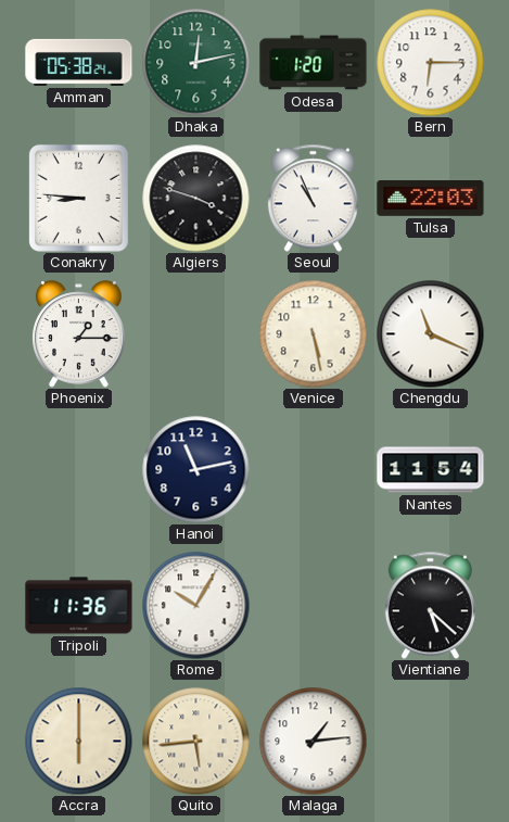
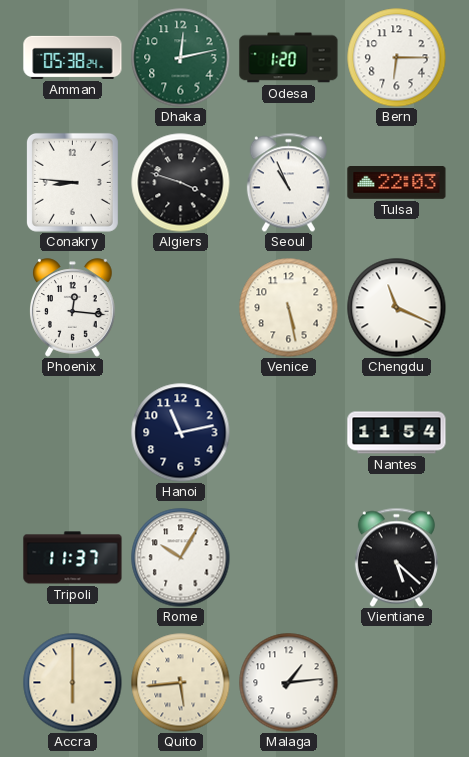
Phoenix: 1:15 -> 12:16 (73, 308)
Tripoli: 11:36 -> 11:37 (73, 558)
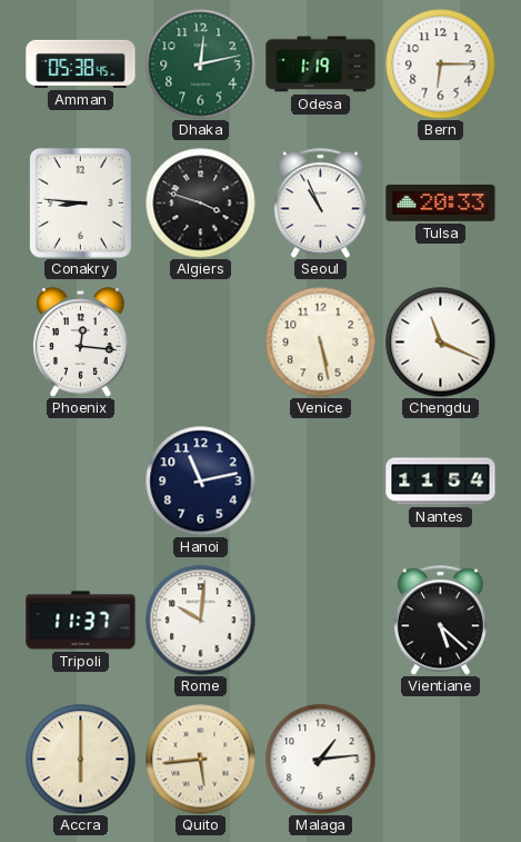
Amman: 05:38:24 -> 05:38:45 (81, 63)
Odesa: 1:20 -> 1:19 (321, 65)
Tulsa: 22:03 -> 20:33 (441, 204)
Rome: 10:05 -> 10:01 (201, 621)
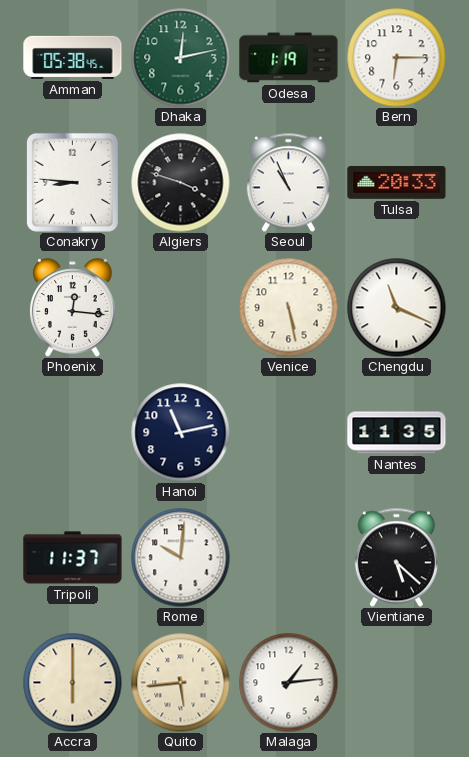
Nantes: 11:54 -> 11:35 (397, 433)
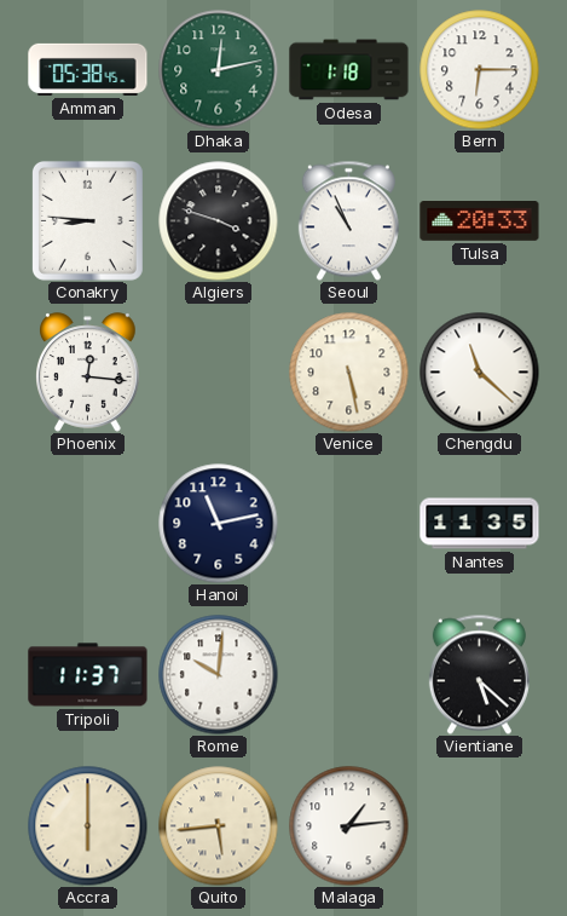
Odesa: 1:19 -> 1:18 (349, 70)
Chengdu: 11:19 -> 11:22 (480, 373)
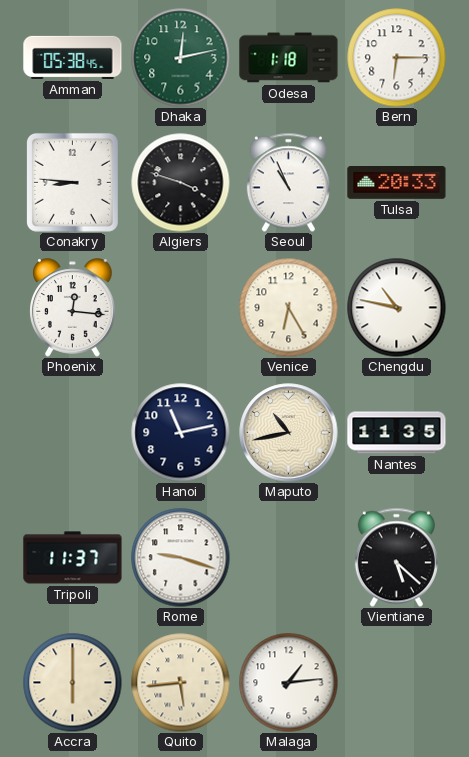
Venice: 5:28 -> 6:25 (289, 308)
Chengdu: 11:22 -> 10:47 (397, 308)
Maputo: none -> 10:43 (289, 433)
Rome: 10:01 -> 9:18 (181, 558)
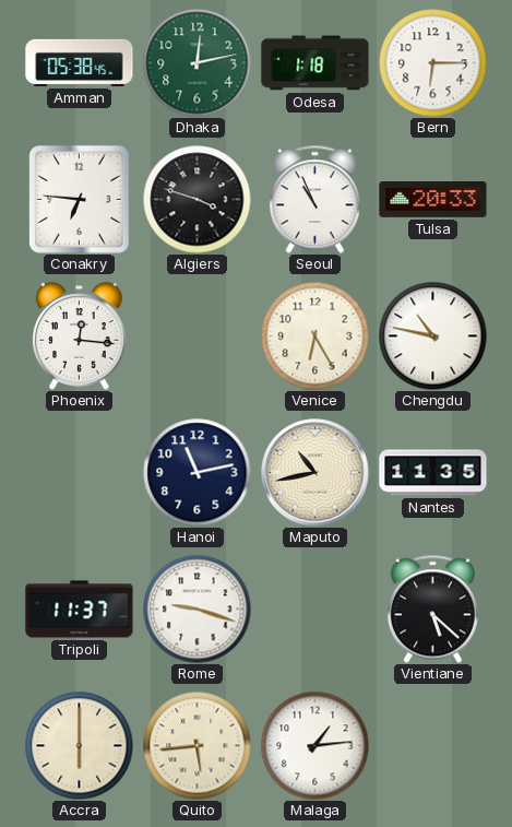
Conakry: 8:46 -> 6:46 (79, 199)
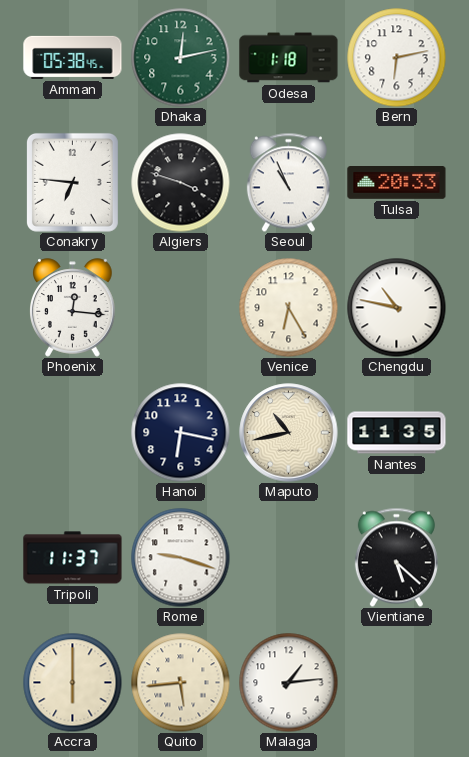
Bern: 6:15 -> 6:13 (397, 58)
Hanoi: 11:13 -> 6:17 (181, 433)
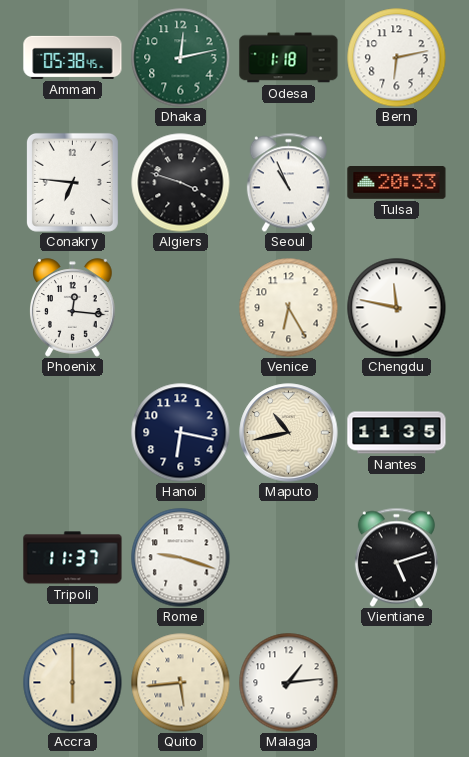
Chengdu: 10:47 -> 11:47 (397, 308)
Vientiane: 5:22 -> 5:12 (396, 557)
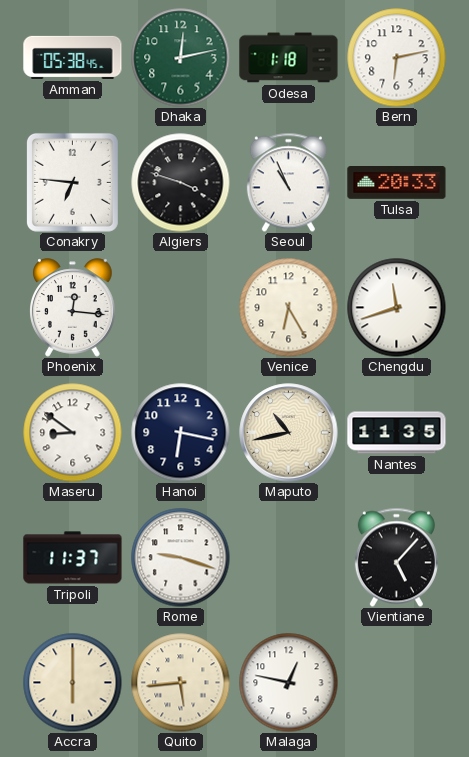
Chengdu: 11:47 -> 11:42 (397, 308)
Maseru: none -> 8:51 (73, 433)
Vientiane: 5:12 -> 5:07 (396, 557)
Malaga: 1:14 -> 12:47 (289, 683)
